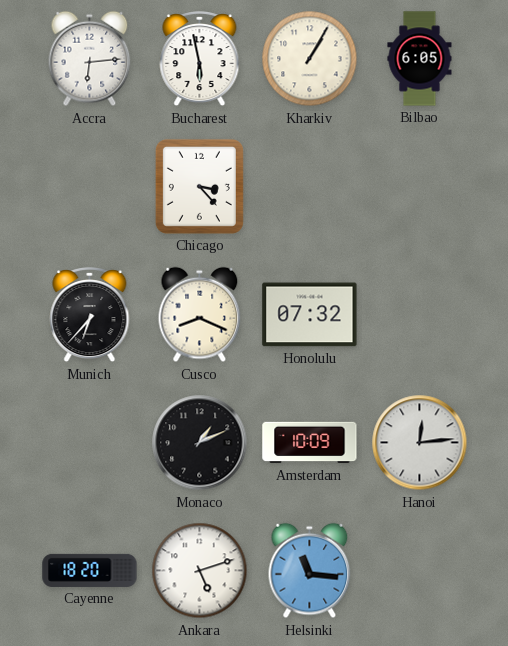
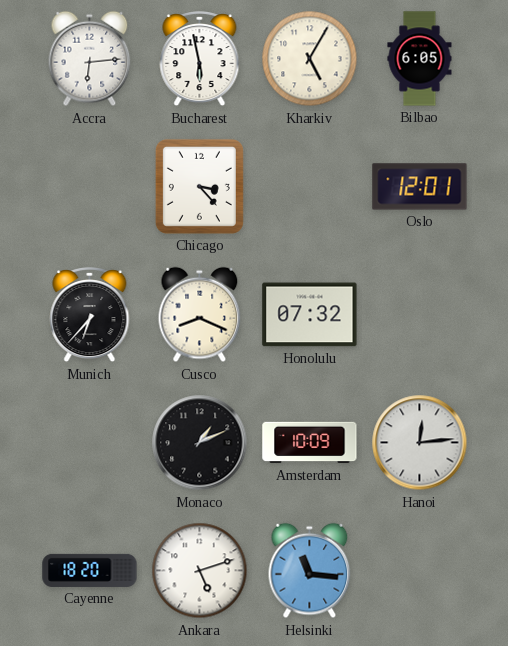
Kharkiv: 1:05 -> 5:05 (310, 59)
Oslo: none -> 12:01 (420, 187)
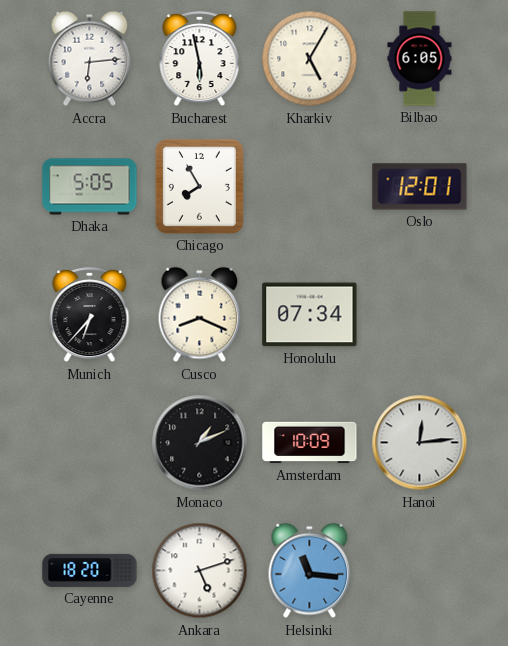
Dhaka: none -> 5:05 (90, 187)
Chicago: 3:23 -> 7:55 (199, 186)
Honolulu: 07:32 -> 07:34 (310, 315)
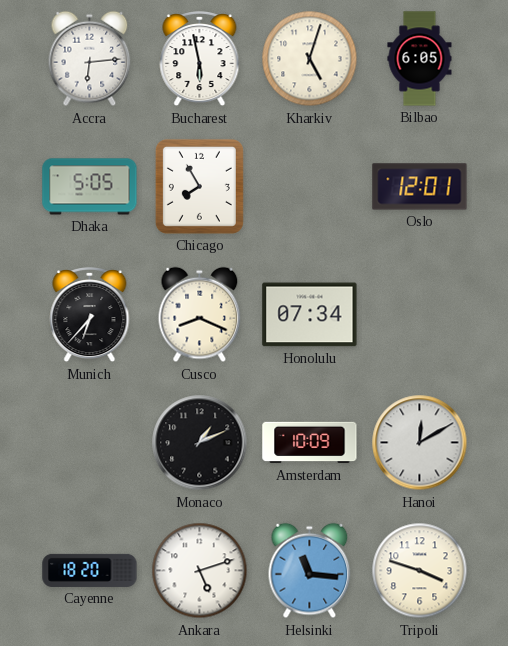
Kharkiv: 5:05 -> 5:03 (310, 59)
Hanoi: 12:14 -> 12:10 (420, 443)
Tripoli: none -> 3:48 (420, 571)
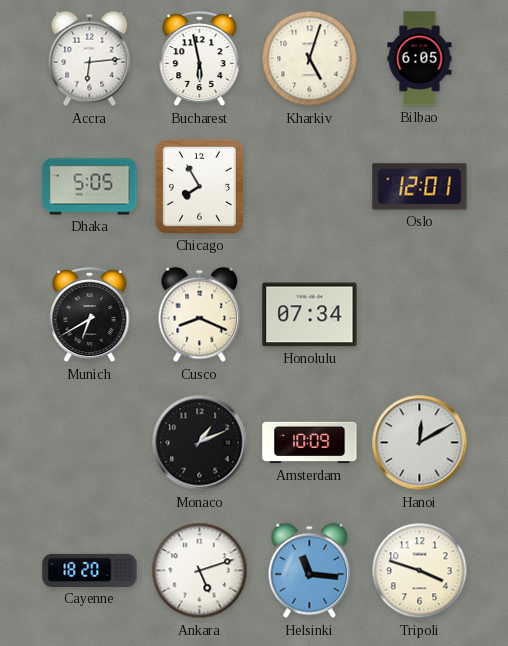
Munich: 6:37 -> 6:40 (90, 316)
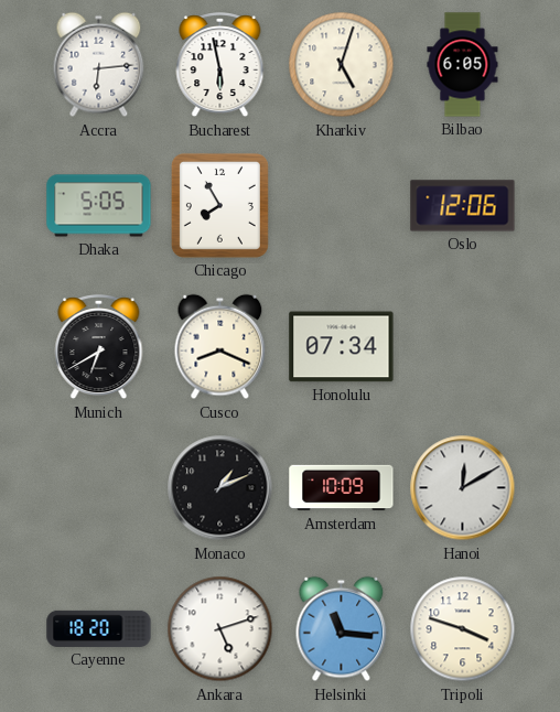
Oslo: 12:01 -> 12:06 (463, 206)
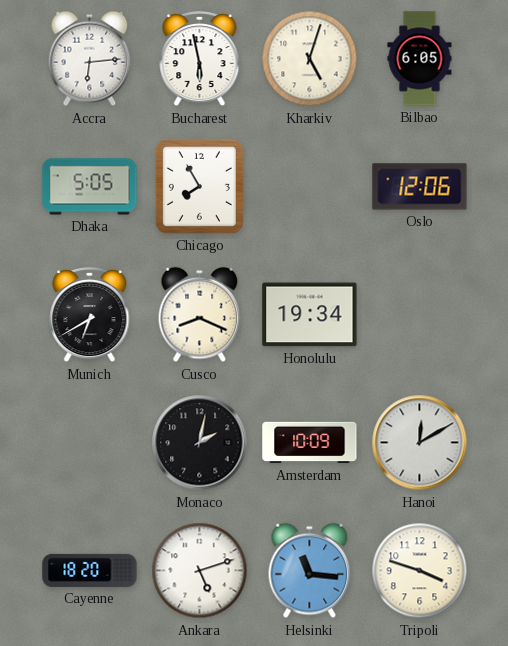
Honolulu: 07:34 -> 19:34 (310, 315)
Monaco: 1:11 -> 2:02 (200, 443)
